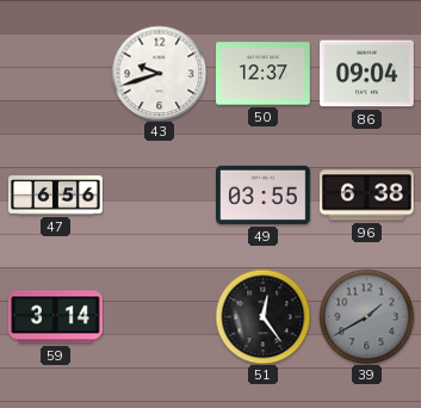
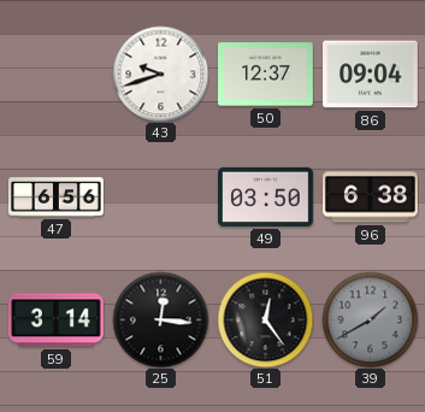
49: 03:55 -> 03:50 (266, 196)
25: none -> 12:16 (160, 319)
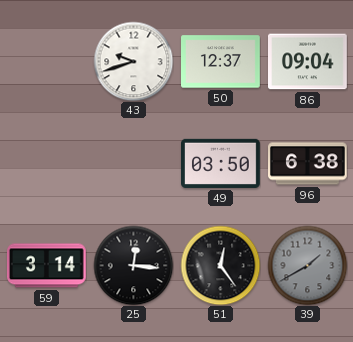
47: 6:56 -> none (57, 198)
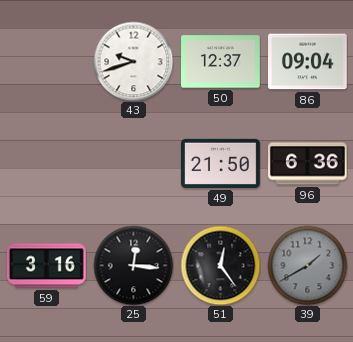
49: 03:50 -> 21:50 (221, 163)
96: 6:38 -> 6:36 (308, 164)
59: 3:14 -> 3:16 (47, 266)
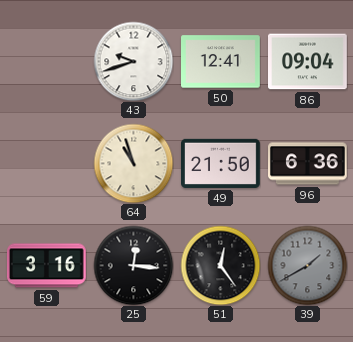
50: 12:37 -> 12:41 (221, 62)
64: none -> 10:57 (133, 163)
